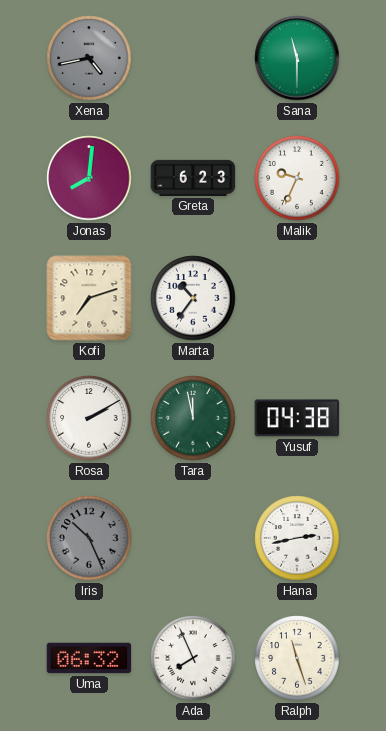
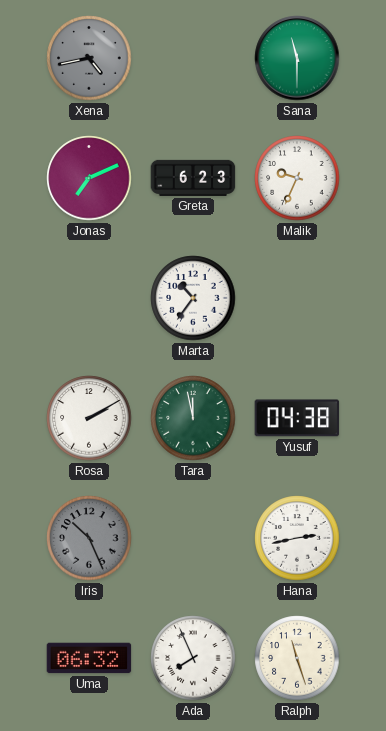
Jonas: 8:01 -> 7:11 (89, 178)
Kofi: 7:12 -> none (89, 298)
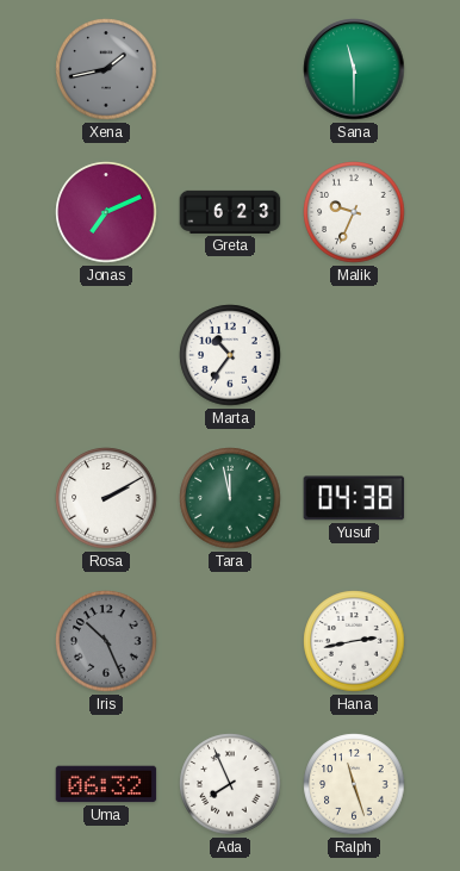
Xena: 4:43 -> 1:43 (106, 69)
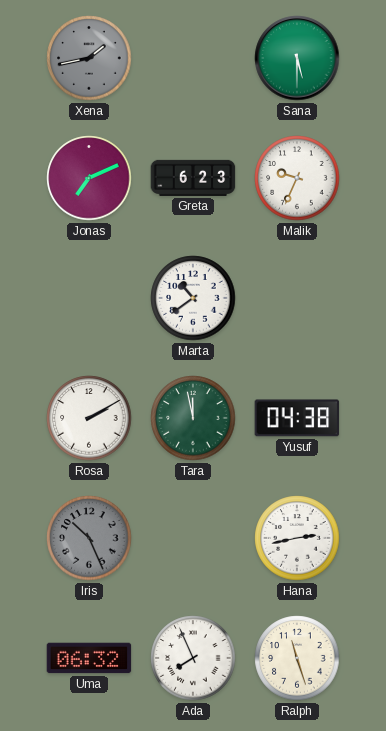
Sana: 11:30 -> 5:30 (297, 58)
Marta: 10:36 -> 10:39 (193, 298)
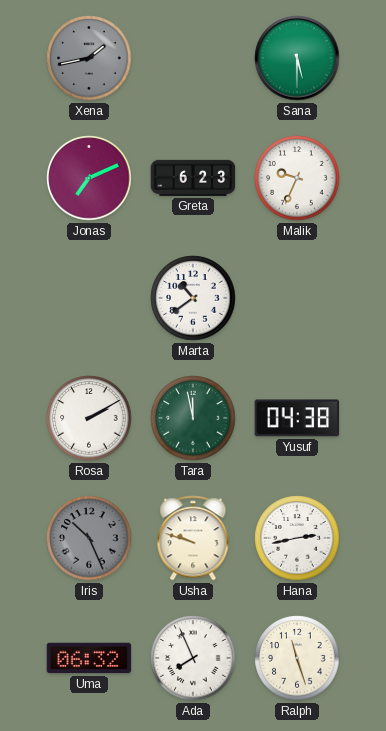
Usha: none -> 9:48 (193, 538)
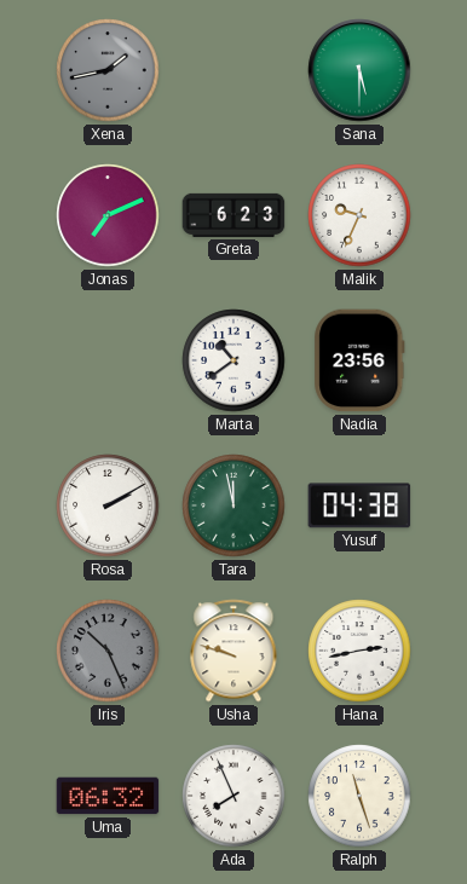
Nadia: none -> 23:56 (359, 360)
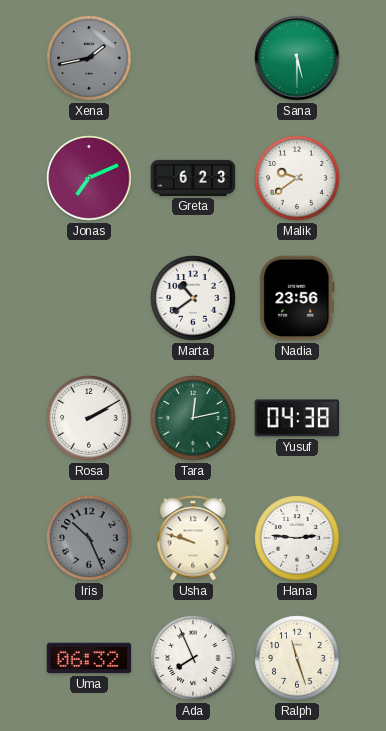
Malik: 9:34 -> 9:39 (297, 178)
Tara: 11:58 -> 12:13 (193, 418)
Hana: 2:43 -> 2:46 (297, 538)
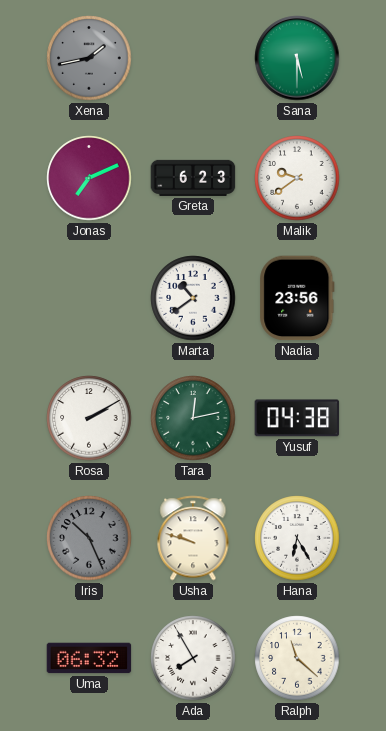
Hana: 2:46 -> 6:25 (297, 538)
Ada: 7:56 -> 7:55 (193, 658)
Ralph: 11:27 -> 11:22 (297, 658)
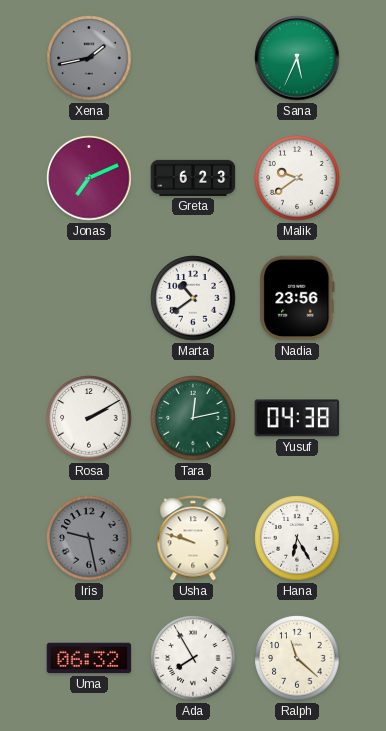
Sana: 5:30 -> 5:34 (297, 58)
Iris: 10:26 -> 9:28 (89, 538)
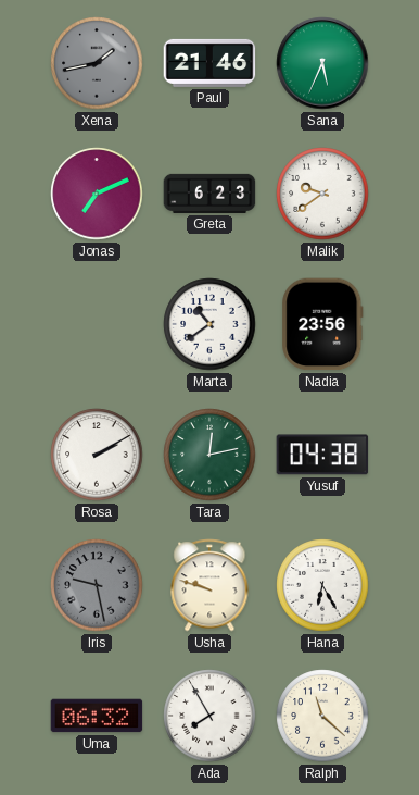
Paul: none -> 21:46 (210, 63)
